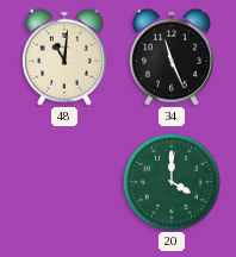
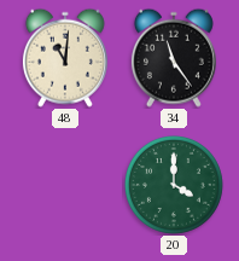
34: 11:26 -> 11:24 (174, 58)
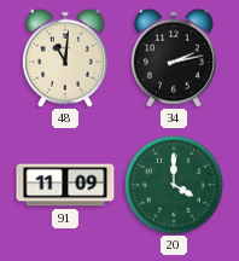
34: 11:24 -> 2:13 (174, 58)
91: none -> 11:09 (65, 185)
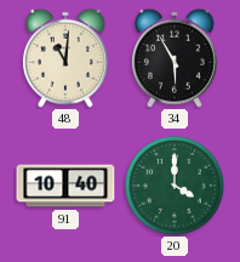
34: 2:13 -> 5:55 (175, 58)
91: 11:09 -> 10:40 (65, 186)
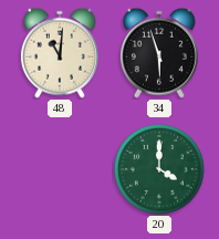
34: 5:55 -> 5:57 (159, 53)
91: 10:40 -> none (65, 186)
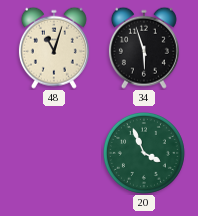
48: 11:01 -> 11:03 (54, 48)
20: 4:00 -> 3:56 (144, 153)
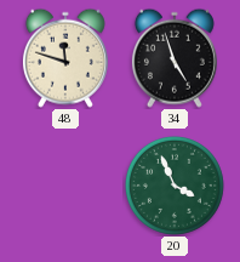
48: 11:03 -> 11:48 (65, 58)
34: 5:57 -> 4:57 (175, 58)
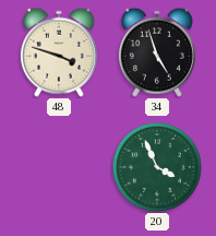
48: 11:48 -> 3:48 (59, 52)
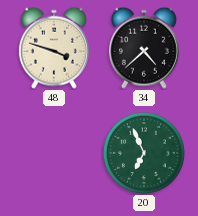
34: 4:57 -> 4:38 (144, 48)
20: 3:56 -> 6:56 (144, 153)
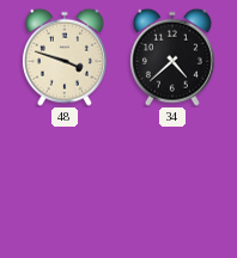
20: 6:56 -> none (144, 153)
